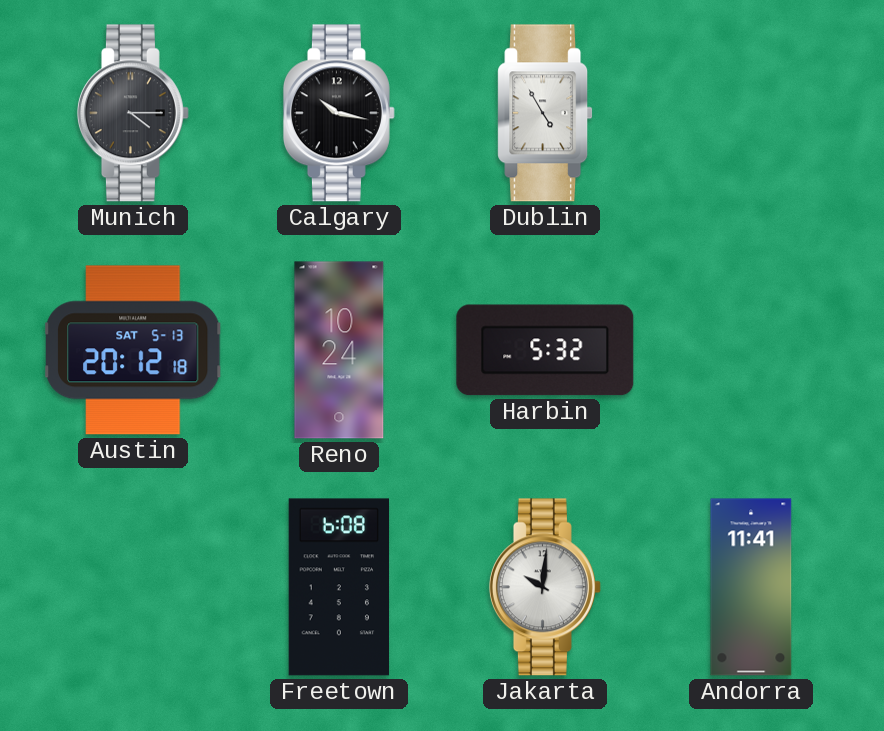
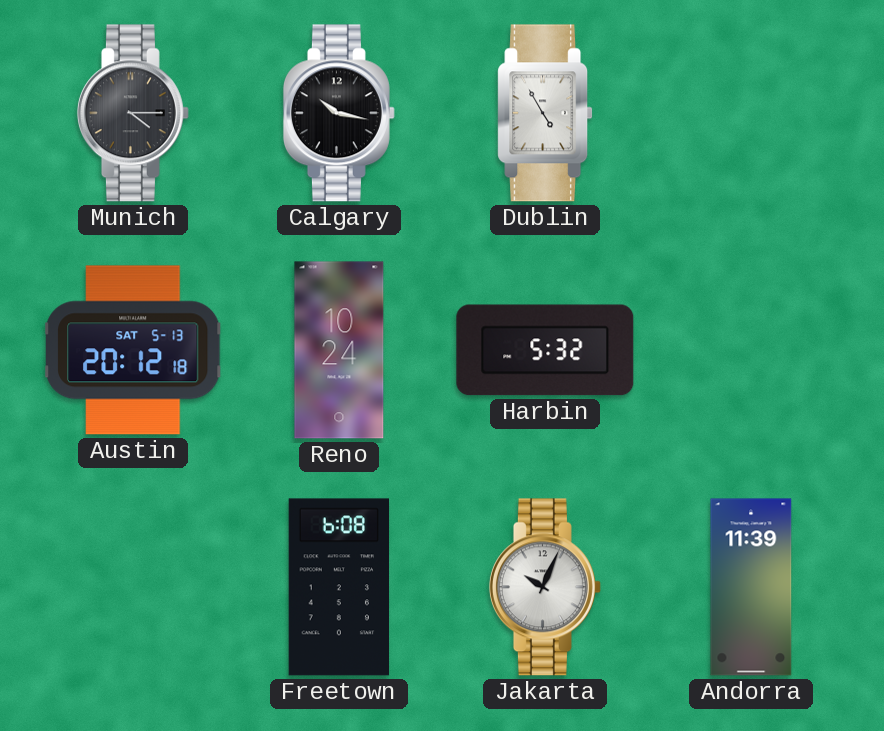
Jakarta: 10:01 -> 10:04 (545, 587)
Andorra: 11:41 -> 11:39 (751, 587)
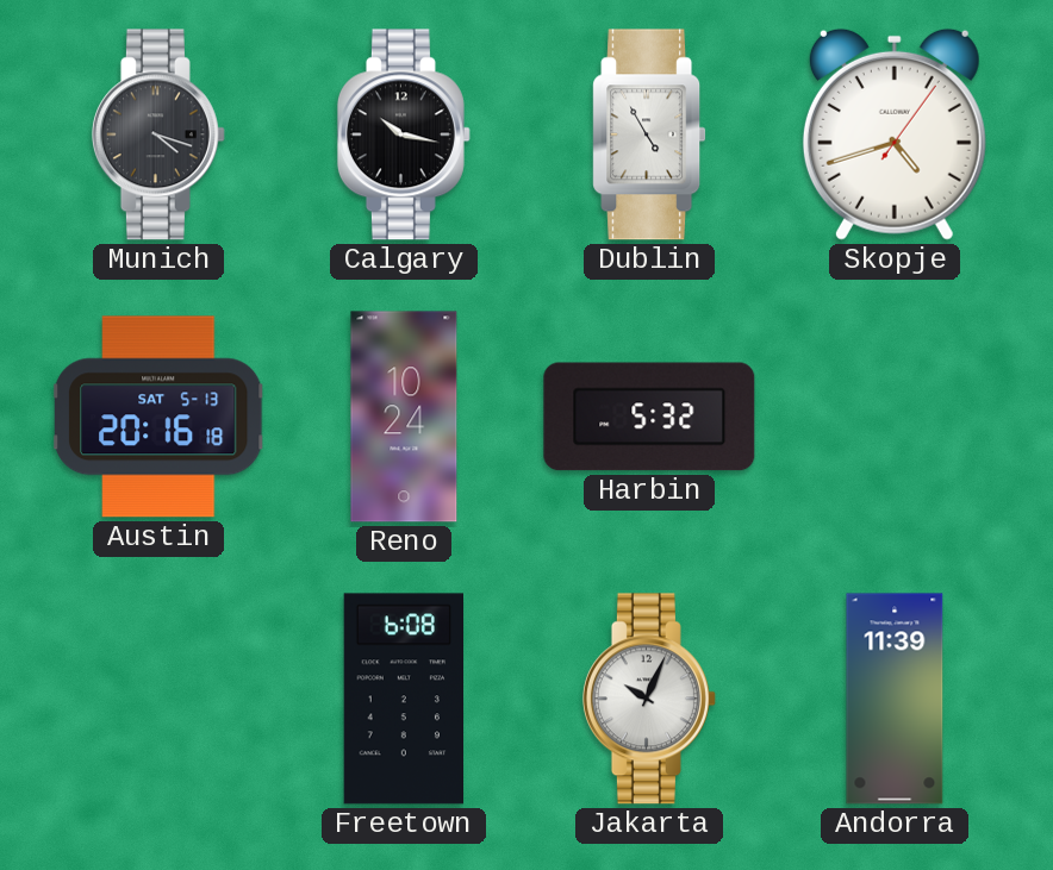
Munich: 4:15 -> 4:18 (158, 134)
Skopje: none -> 4:42 (895, 134)
Austin: 20:12 -> 20:16 (160, 417)
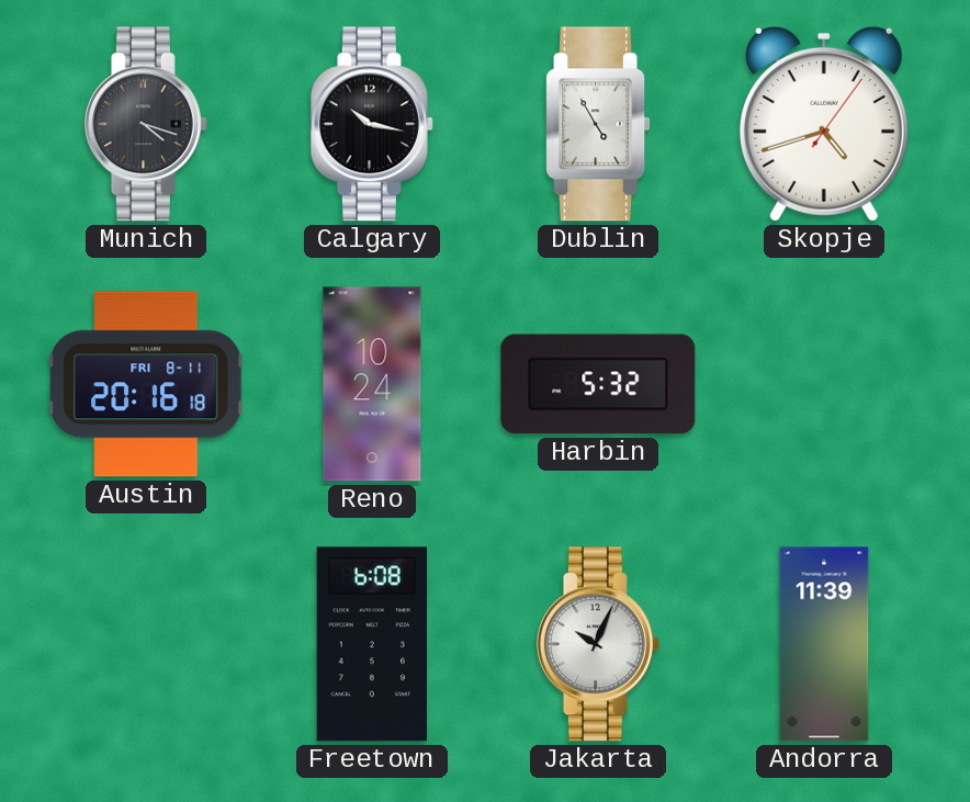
Austin date: SAT 5-13 -> FRI 8-11 (147, 384)
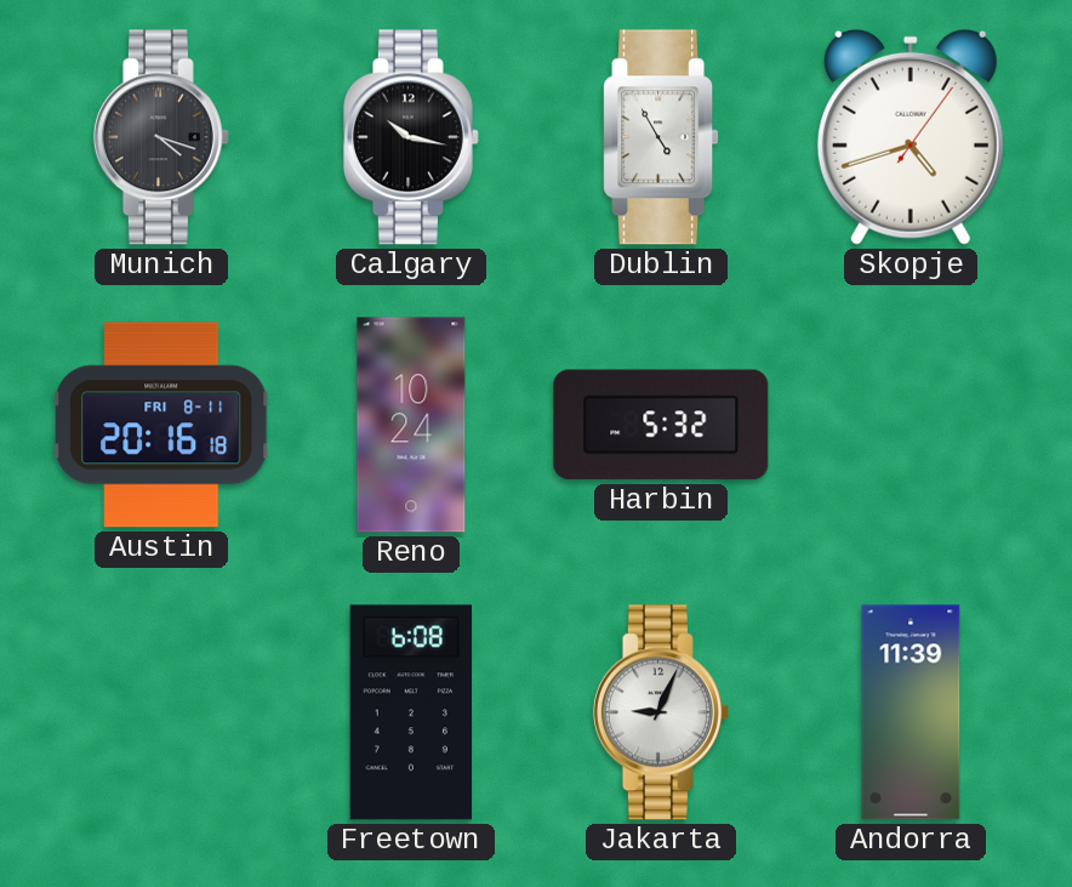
Jakarta: 10:04 -> 9:04 (661, 712)
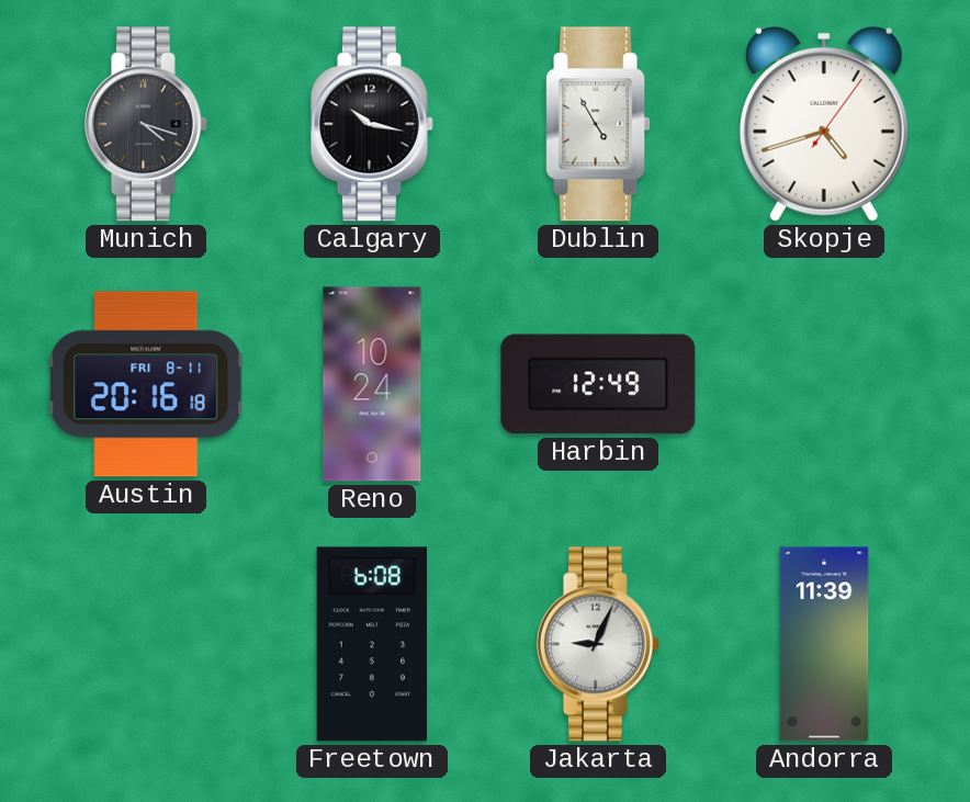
Harbin: 5:32 -> 12:49 (598, 384)
